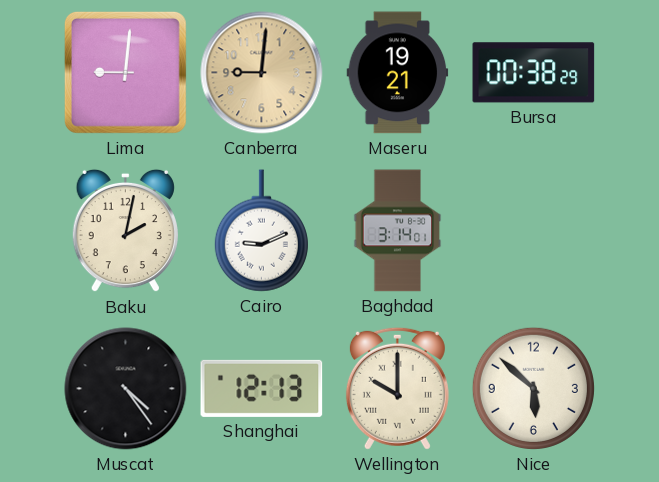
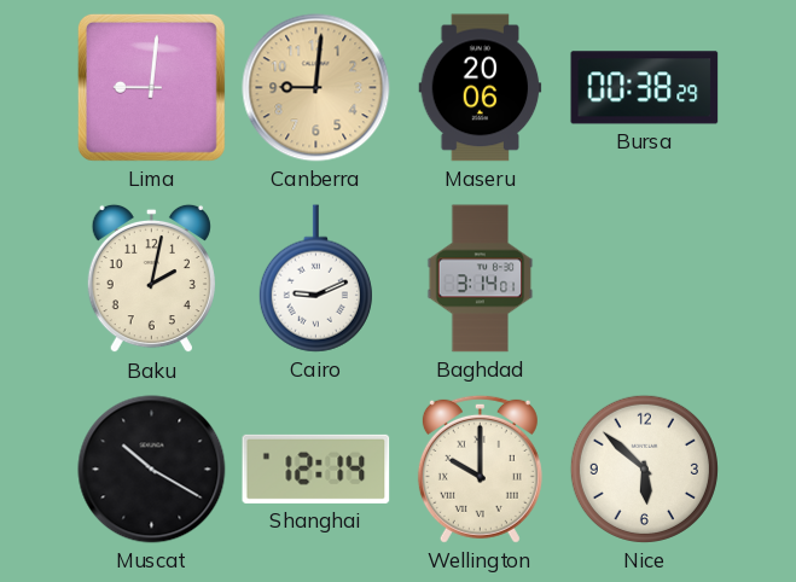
Maseru: 19:21 -> 20:06 (481, 88)
Muscat: 4:24 -> 10:20 (152, 470)
Shanghai: 12:13 -> 12:14 (316, 468)
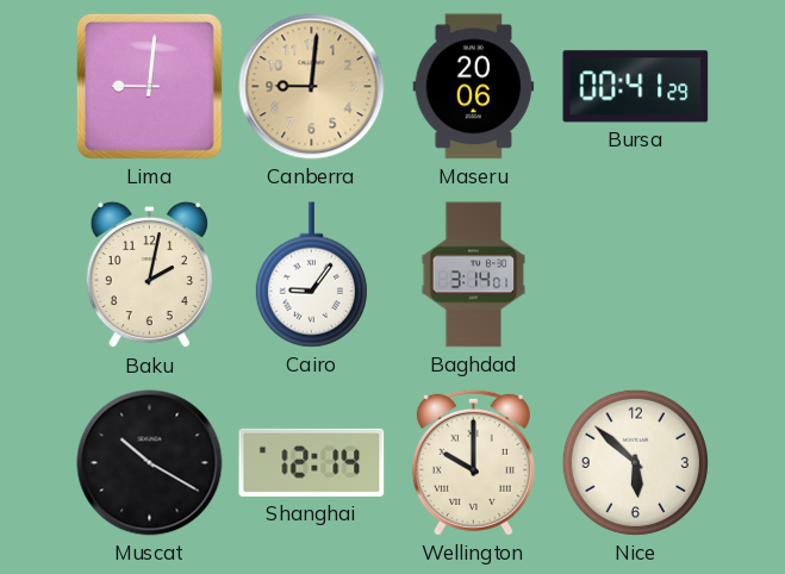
Bursa: 00:38 -> 00:41 (636, 87)
Cairo: 9:11 -> 9:06 (311, 275)
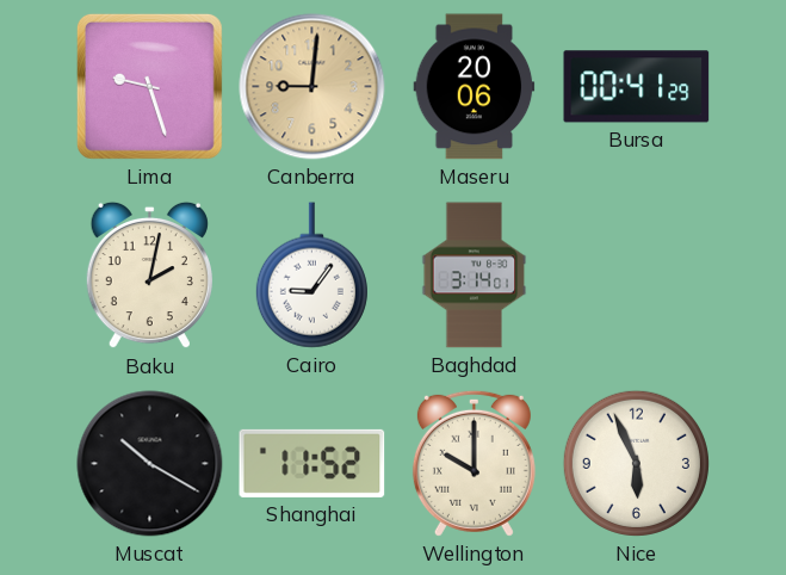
Lima: 9:01 -> 9:27 (149, 86)
Shanghai: 12:14 -> 11:52 (312, 463)
Nice: 5:52 -> 5:56 (636, 463)
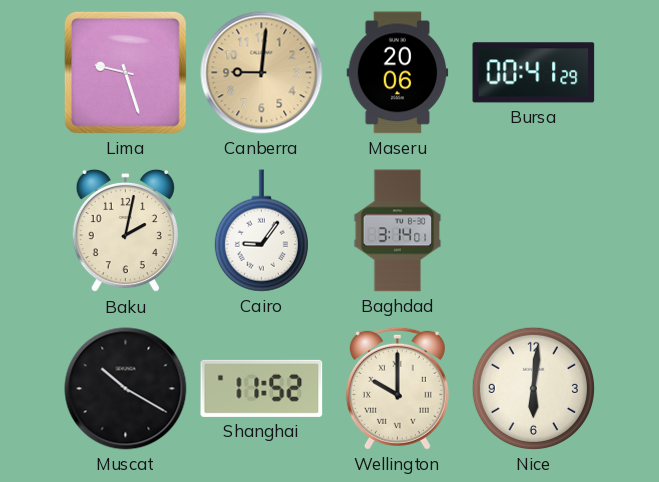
Nice: 5:56 -> 6:01 (533, 388)
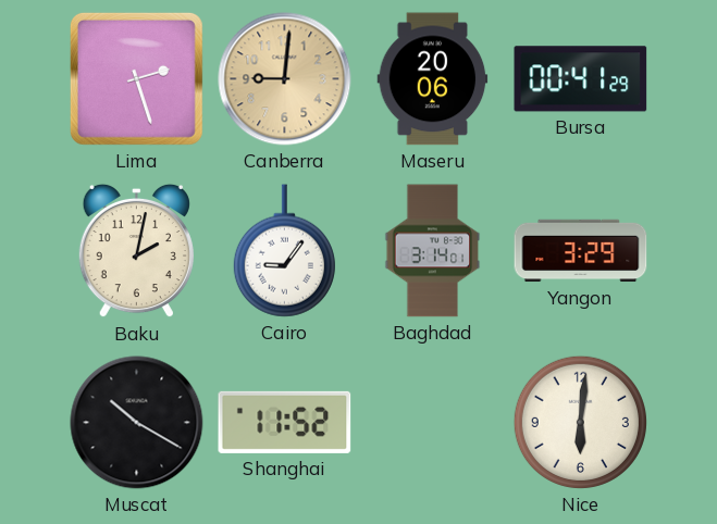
Lima: 9:27 -> 2:27 (136, 78)
Yangon: none -> 3:29 (581, 251)
Wellington: 10:00 -> none (397, 388)
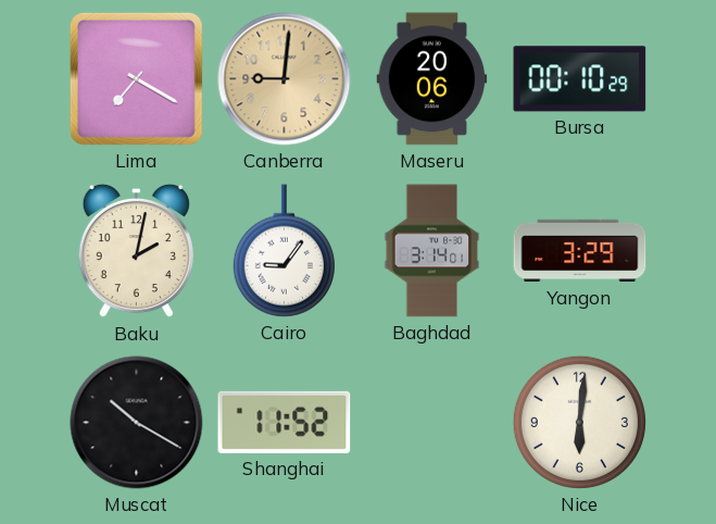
Lima: 2:27 -> 7:20 (136, 78)
Bursa: 00:41 -> 00:10 (580, 79)
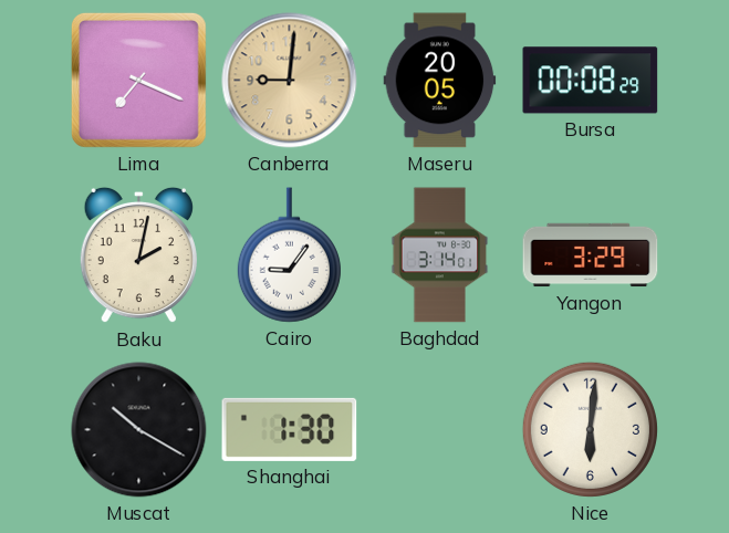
Lima: 7:20 -> 7:19 (138, 80)
Maseru: 20:06 -> 20:05 (440, 81)
Bursa: 00:10 -> 00:08 (591, 81)
Shanghai: 11:52 -> 1:30 (290, 429)
